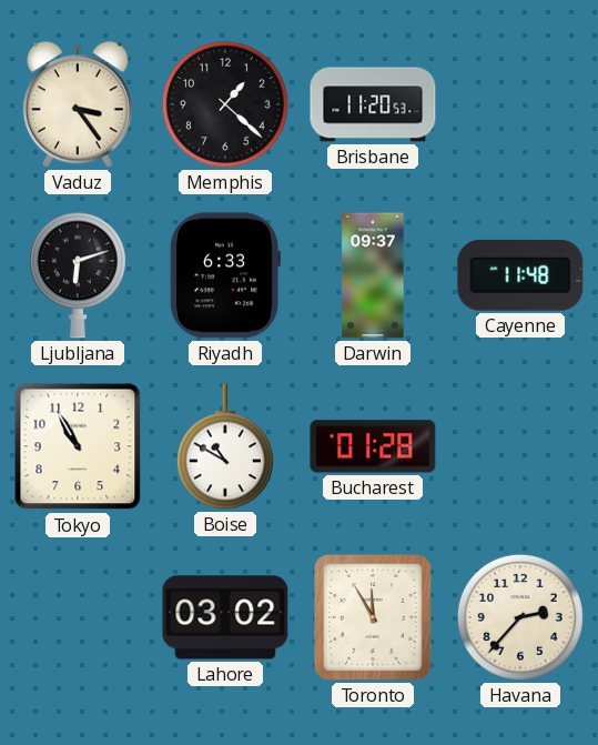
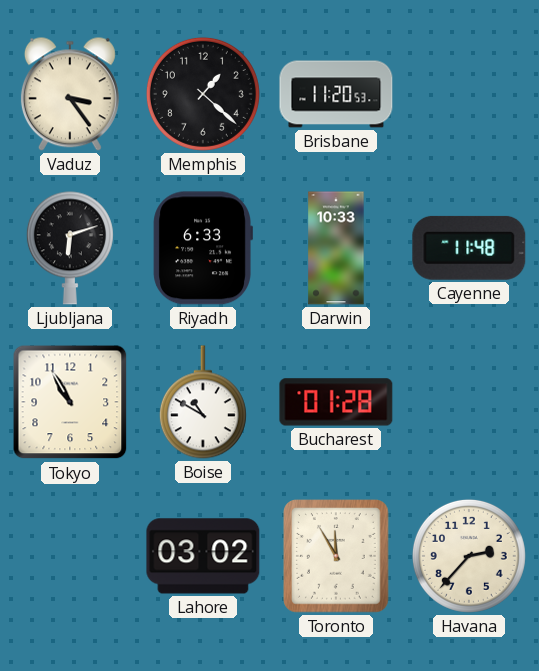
Darwin: 09:37 -> 10:33 (336, 248)
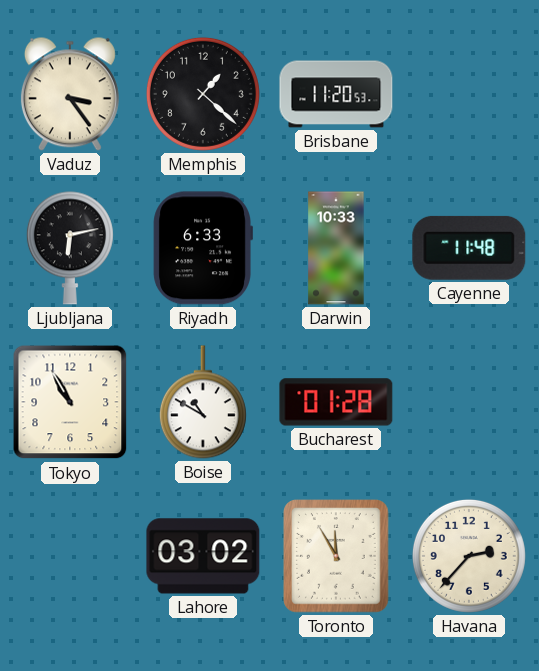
Ljubljana: 6:12 -> 6:13 (70, 248)
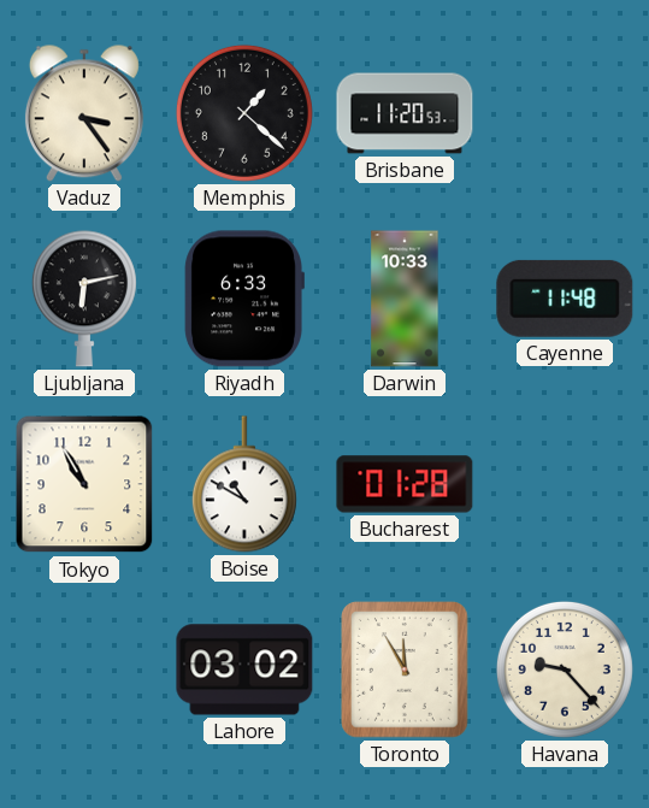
Havana: 2:37 -> 9:23 (565, 670)
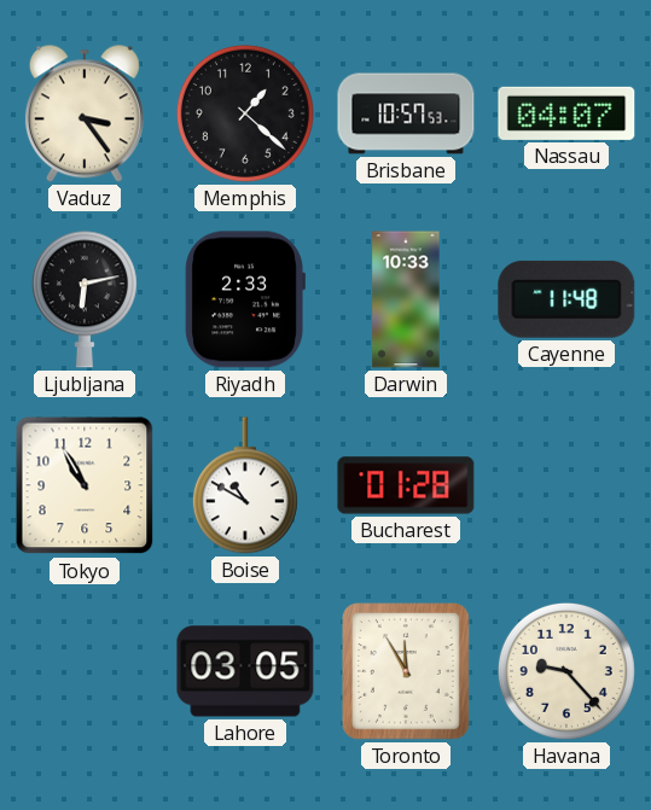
Brisbane: 11:20 -> 10:57 (406, 113)
Nassau: none -> 04:07 (566, 113)
Riyadh: 6:33 -> 2:33 (245, 299)
Lahore: 03:02 -> 03:05 (245, 671)
